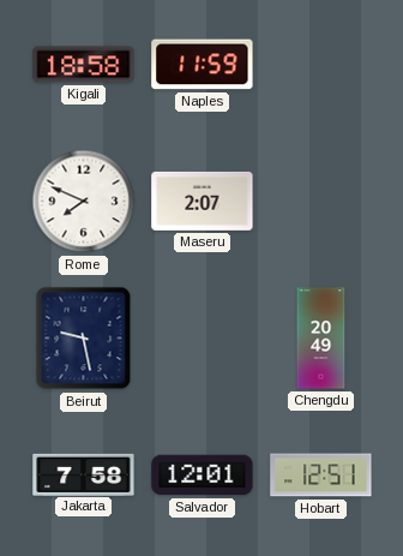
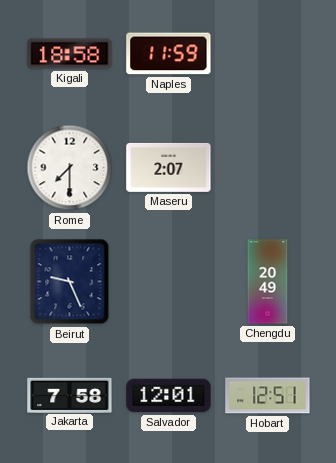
Rome: 7:49 -> 7:30 (70, 168)
Beirut: 9:28 -> 9:26 (70, 282)
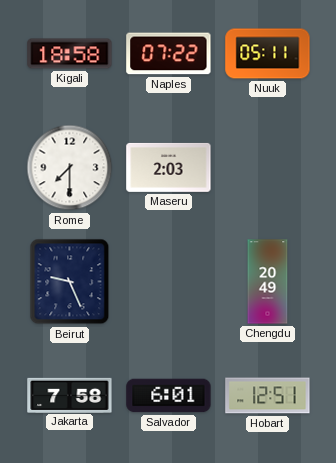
Naples: 11:59 -> 07:22 (169, 54)
Nuuk: none -> 05:11 (268, 54)
Maseru: 2:07 -> 2:03 (169, 167)
Salvador: 12:01 -> 6:01 (169, 396)
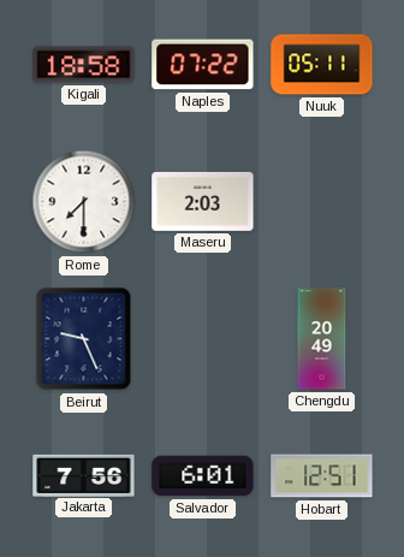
Jakarta: 7:58 -> 7:56 (84, 475)
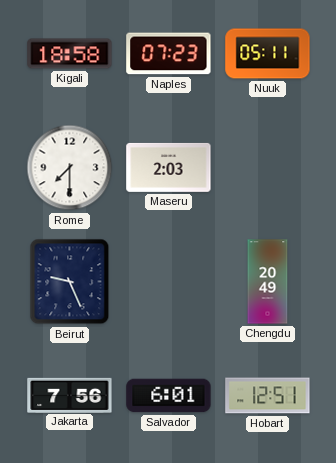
Naples: 07:22 -> 07:23 (169, 54)
